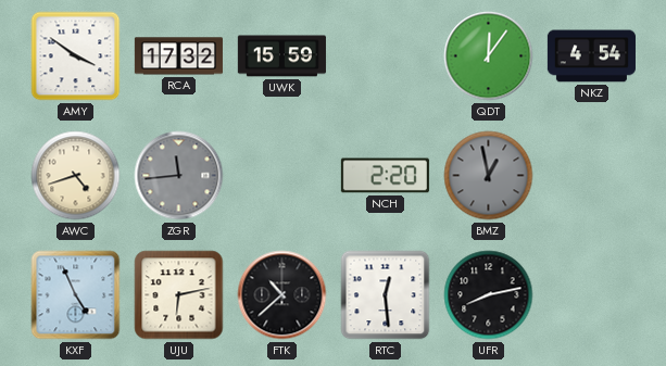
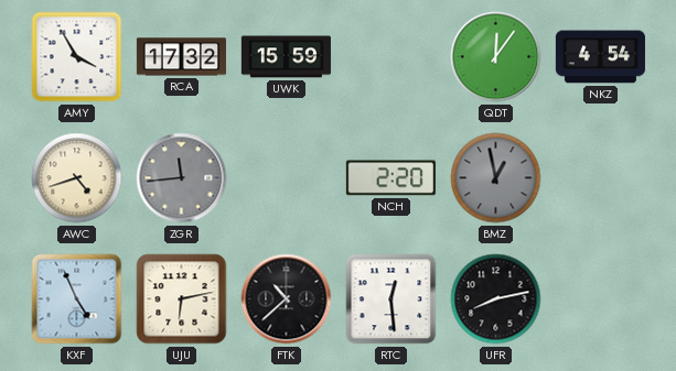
AMY: 3:51 -> 3:55 (77, 57)
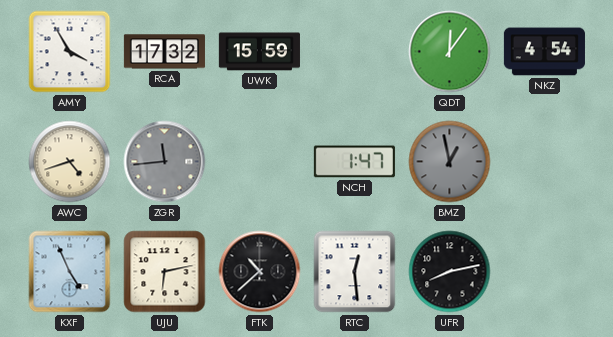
NCH: 2:20 -> 1:47 (354, 162)
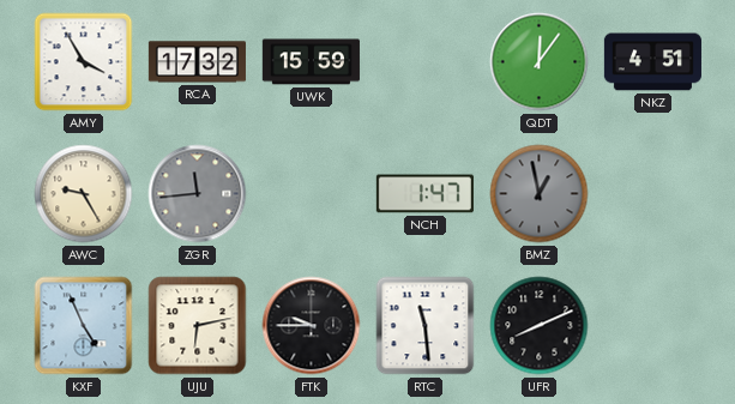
NKZ: 4:54 -> 4:51 (652, 62)
AWC: 4:42 -> 9:25 (84, 194)
FTK: 10:38 -> 9:45 (312, 326)
RTC: 12:29 -> 11:29 (426, 326)
UFR: 8:13 -> 8:11 (540, 326)
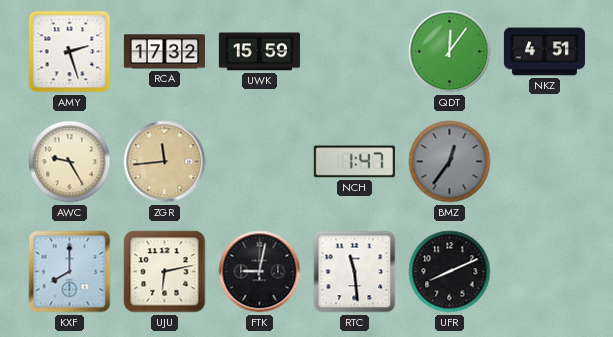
AMY: 3:55 -> 2:27 (70, 52)
ZGR dial: grey -> champagne (165, 162)
BMZ: 12:58 -> 12:36 (450, 162)
KXF: 4:56 -> 8:00 (70, 272)
FTK: 9:45 -> 9:02 (260, 272)
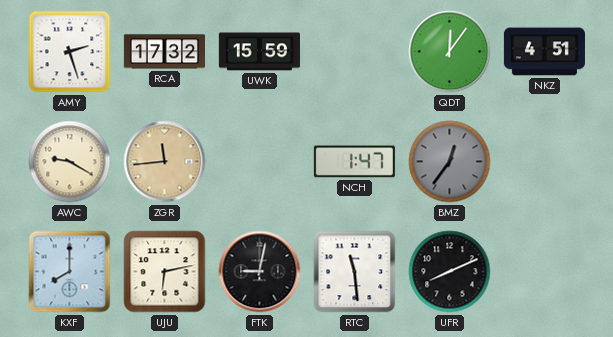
AWC: 9:25 -> 9:20 (70, 162)
